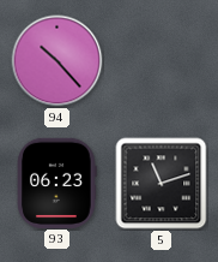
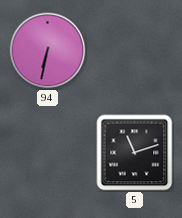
94: 10:23 -> 6:32 (48, 51)
93: 06:23 -> none (57, 183)
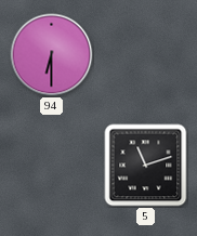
94: 6:32 -> 6:30 (52, 55)
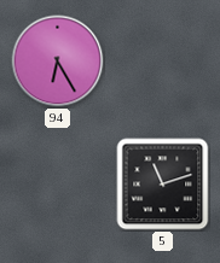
94: 6:30 -> 6:25 (58, 62)
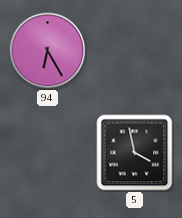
5: 11:12 -> 3:58 (135, 153)
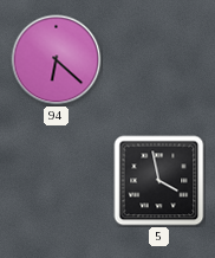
94: 6:25 -> 6:22 (57, 60)
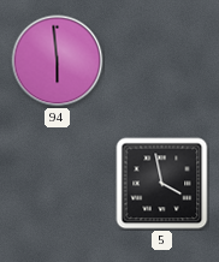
94: 6:22 -> 5:59 (58, 61)
